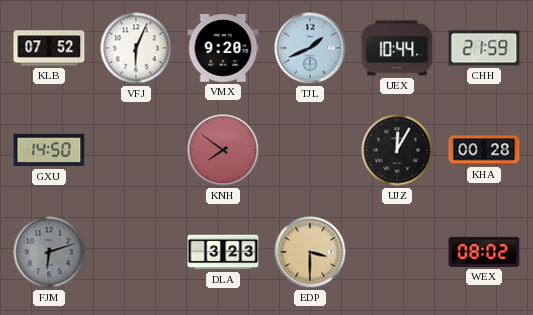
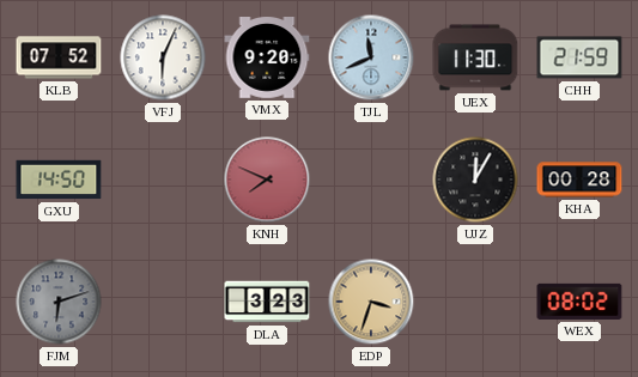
TJL: 1:41 -> 11:41 (371, 57)
UEX: 10:44 -> 11:30 (475, 57)
KNH: 7:51 -> 7:49 (267, 180)
EDP: 3:30 -> 3:33 (371, 302)
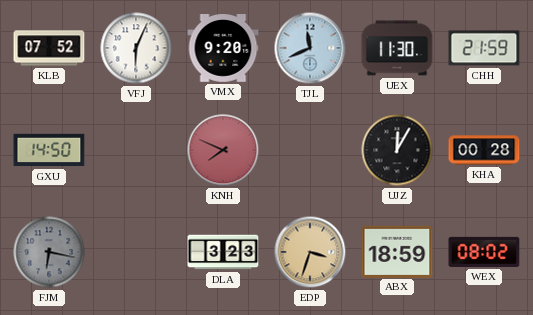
FJM: 6:12 -> 6:17 (49, 252)
ABX: none -> 18:59 (397, 251)
